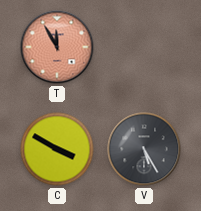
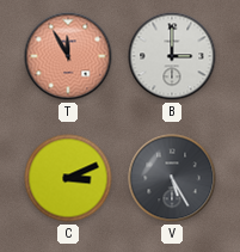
B: none -> 3:00 (172, 56)
C: 3:50 -> 3:11 (68, 178)
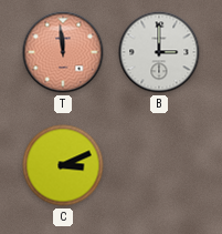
T: 11:55 -> 11:59 (63, 52)
V: 5:25 -> none (172, 178)
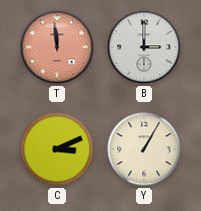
Y: none -> 1:05 (144, 149)
